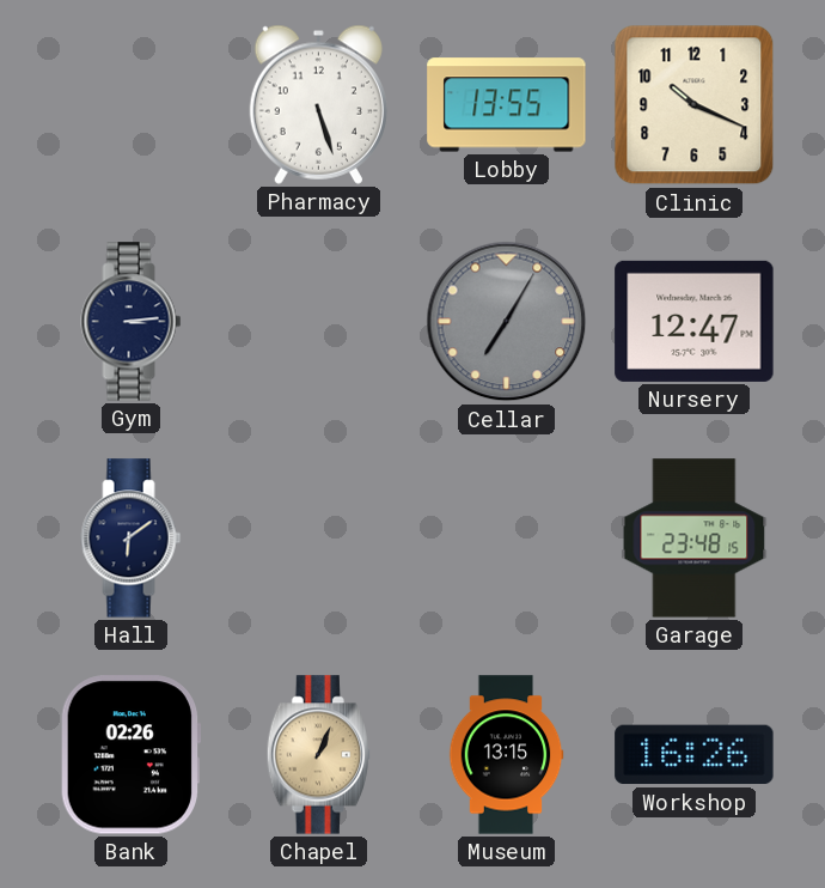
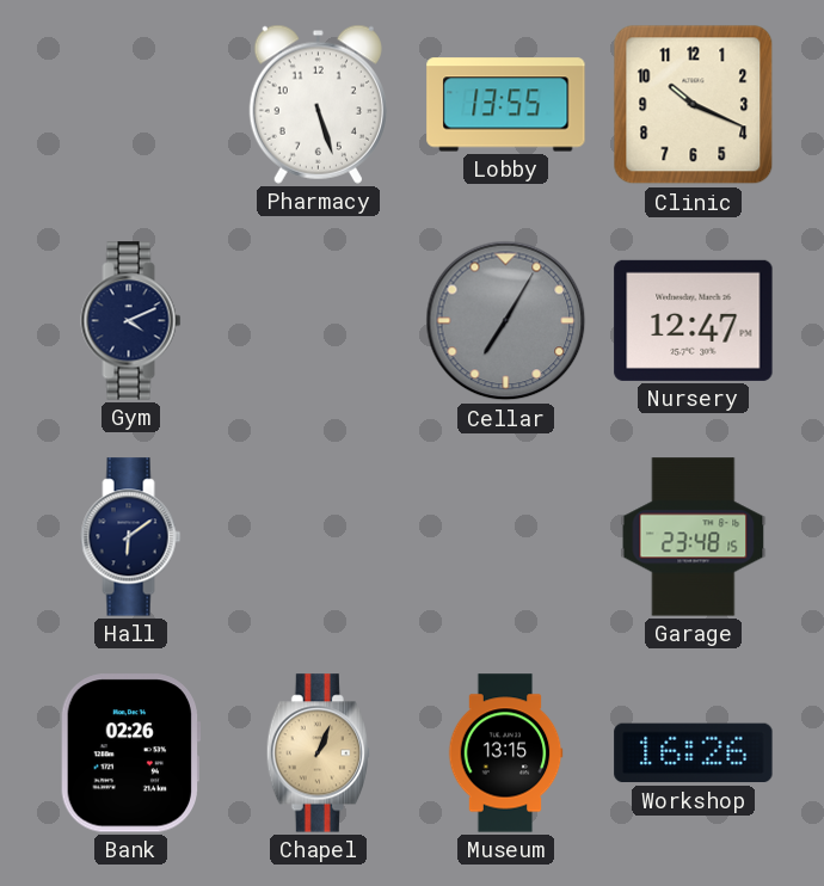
Gym: 3:14 -> 4:11 (131, 321)
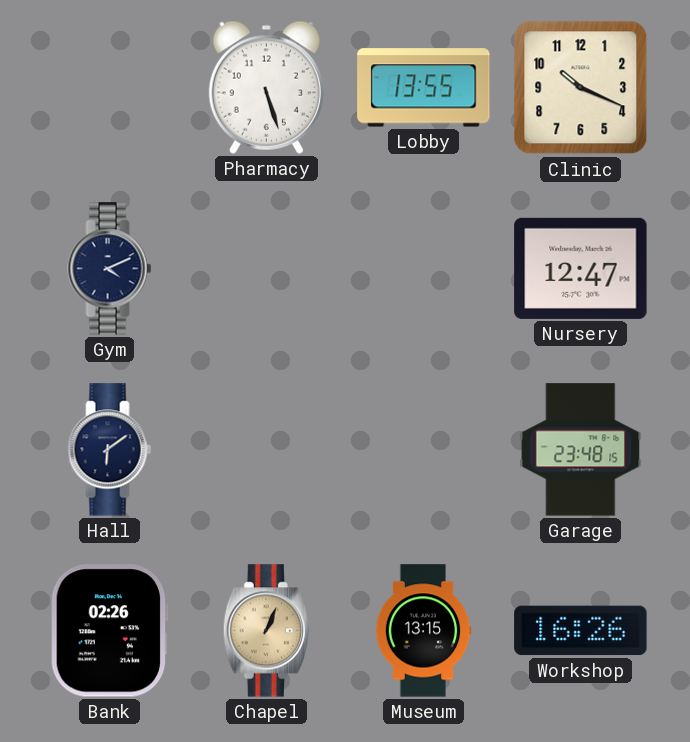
Cellar: 7:05 -> none (506, 321)
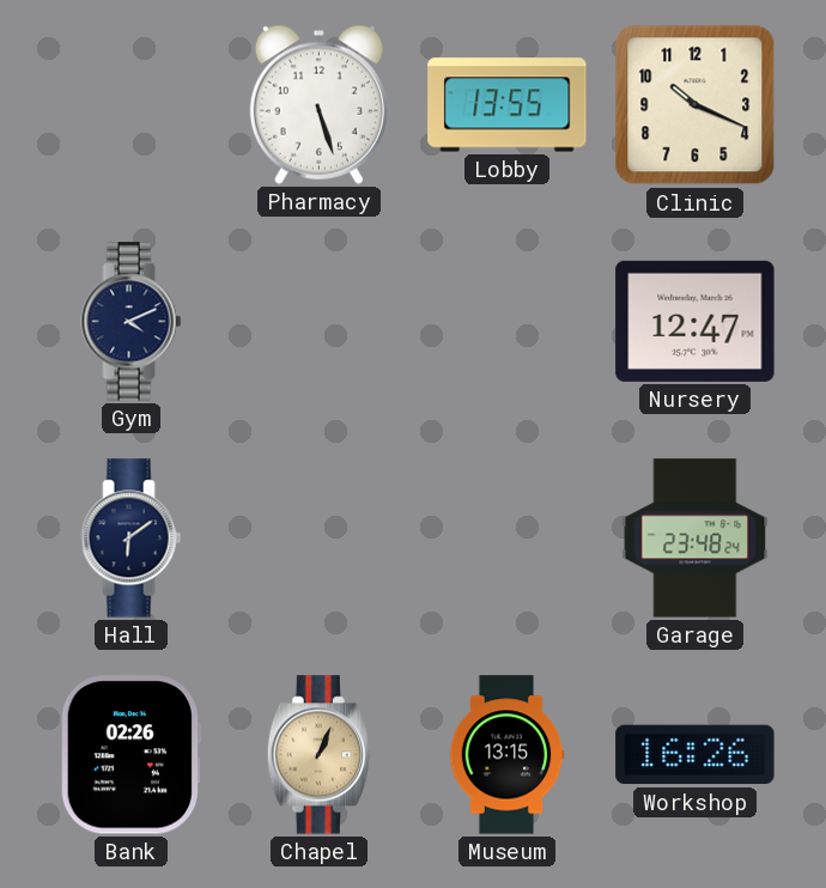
Garage: 23:48:15 -> 23:48:24 (696, 539)
